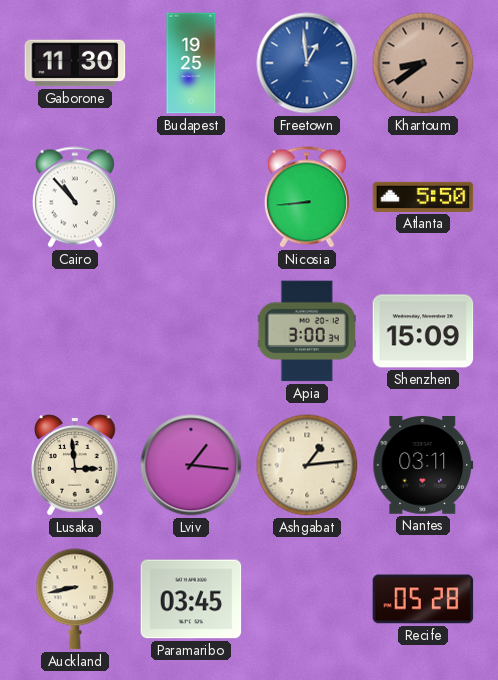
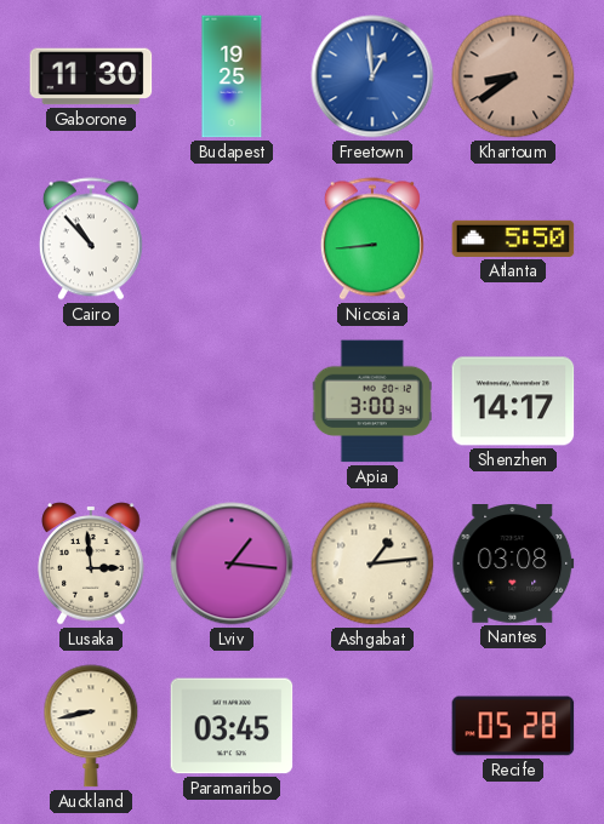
Shenzhen: 15:09 -> 14:17 (513, 401)
Nantes: 03:11 -> 03:08 (513, 565)
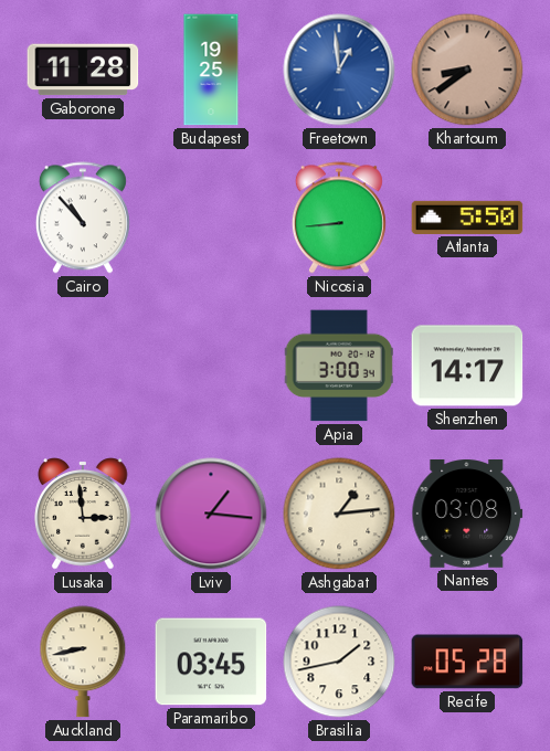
Gaborone: 11:30 -> 11:28 (83, 70)
Brasilia: none -> 1:43 (339, 662)
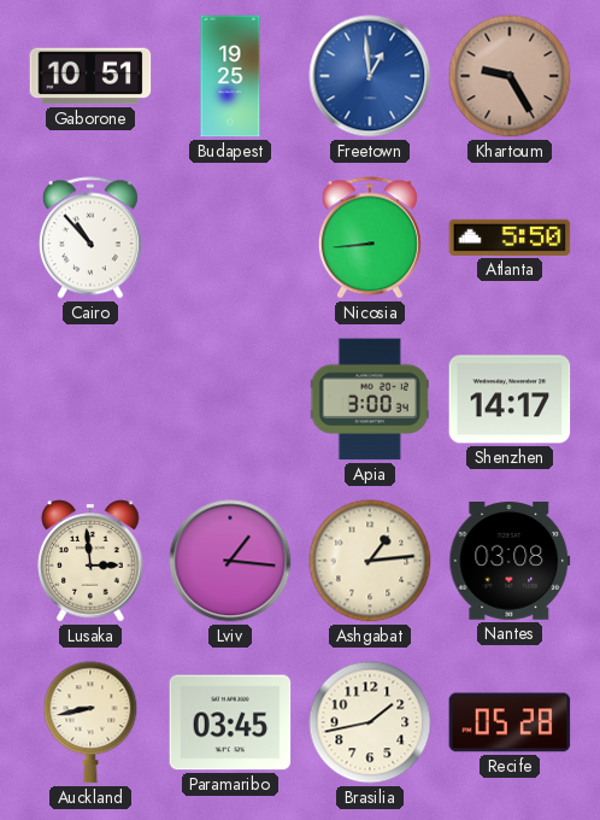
Gaborone: 11:28 -> 10:51 (90, 76)
Khartoum: 8:39 -> 9:25 (510, 76)
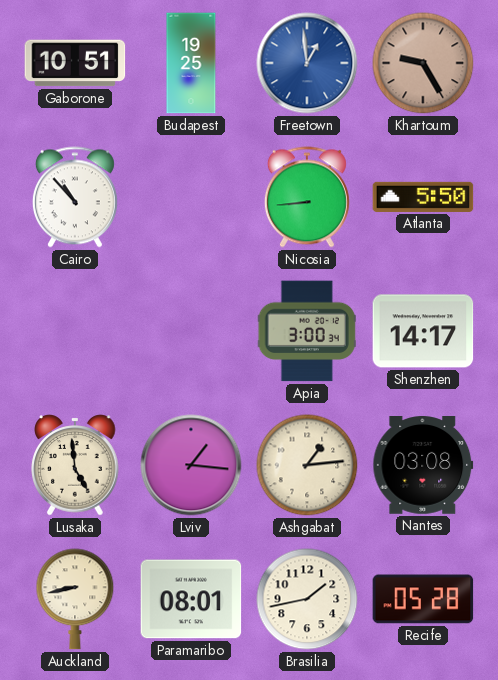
Lusaka: 2:59 -> 4:59 (75, 465)
Paramaribo: 03:45 -> 08:01 (191, 599)
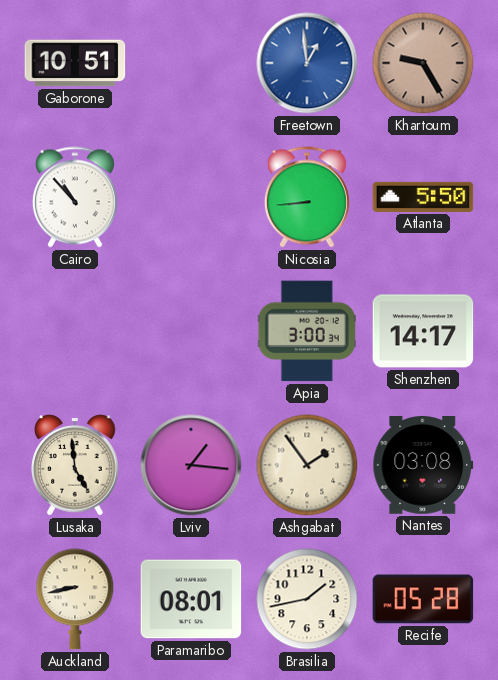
Budapest: 19:25 -> none (191, 63)
Ashgabat: 1:14 -> 1:54 (307, 465)
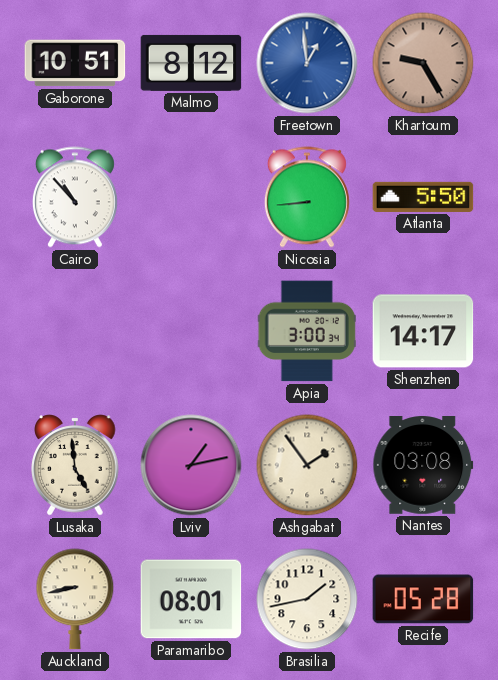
Malmo: none -> 8:12 (191, 63)
Lviv: 1:16 -> 1:13 (191, 465)
